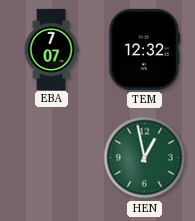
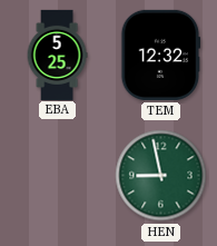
EBA: 7:07 -> 5:25 (57, 55)
HEN: 12:58 -> 8:58 (161, 176)
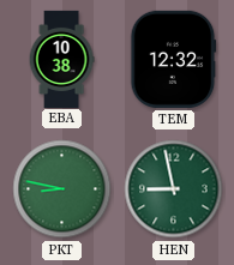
EBA: 5:25 -> 10:38 (61, 59)
PKT: none -> 8:47 (62, 189)
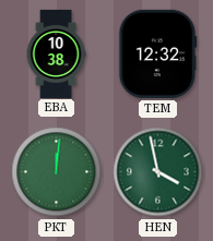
PKT: 8:47 -> 12:01 (57, 172)
HEN: 8:58 -> 3:58 (158, 172)
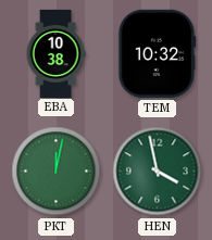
TEM: 12:32 -> 10:32 (158, 53)
PKT: 12:01 -> 12:02 (57, 172)
